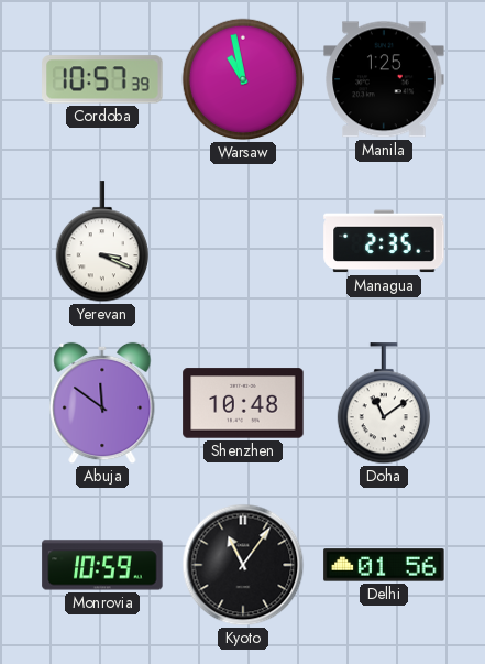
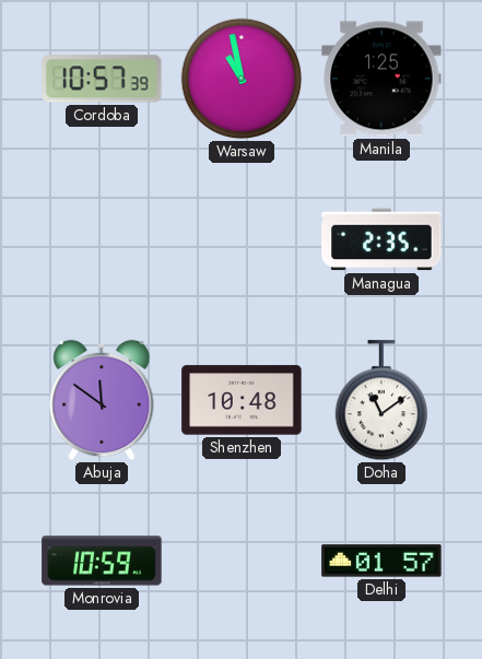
Yerevan: 3:19 -> none (101, 242)
Kyoto: 11:06 -> none (243, 565)
Delhi: 01:56 -> 01:57 (381, 561)
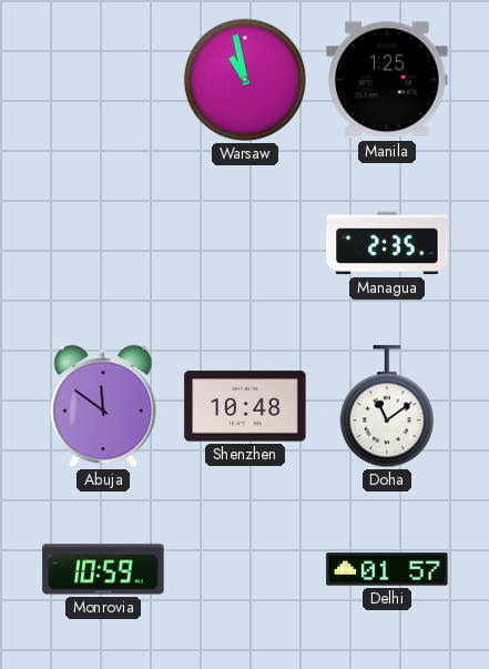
Cordoba: 10:57 -> none (102, 79)
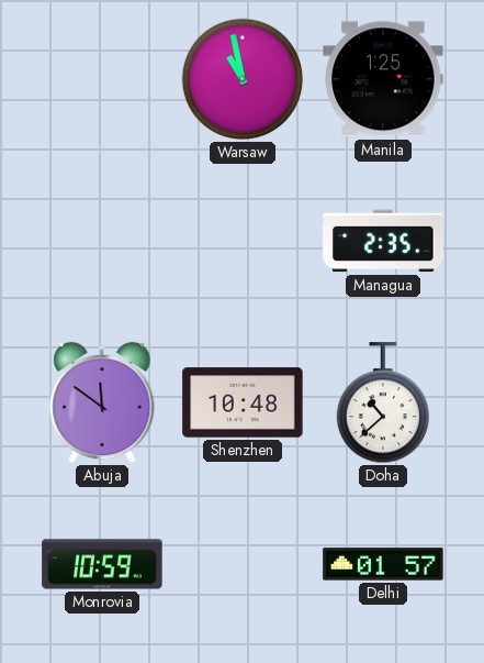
Doha: 11:09 -> 10:38 (382, 404)
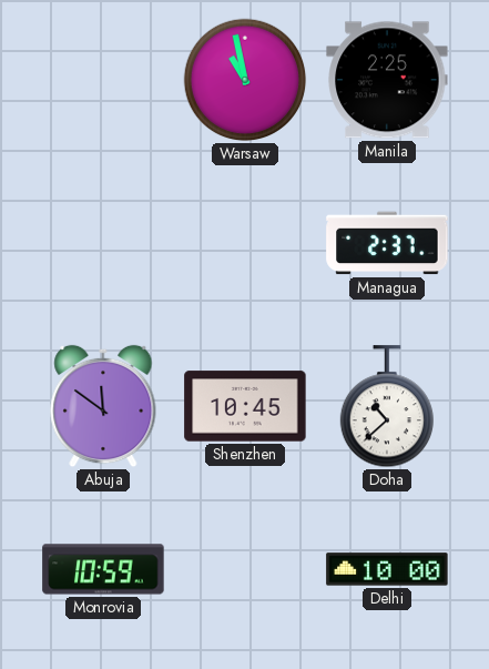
Manila: 1:25 -> 2:25 (387, 80)
Managua: 2:35 -> 2:37 (387, 243)
Shenzhen: 10:48 -> 10:45 (245, 406)
Delhi: 01:57 -> 10:00 (387, 569)
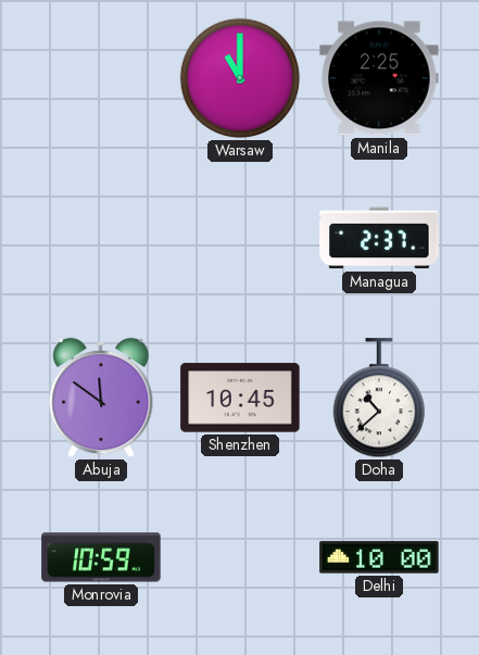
Warsaw: 10:58 -> 11:00 (240, 78)
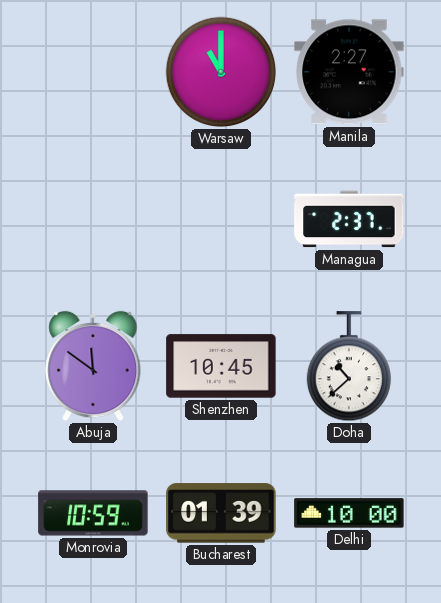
Manila: 2:25 -> 2:27 (349, 72)
Bucharest: none -> 01:39 (221, 513)
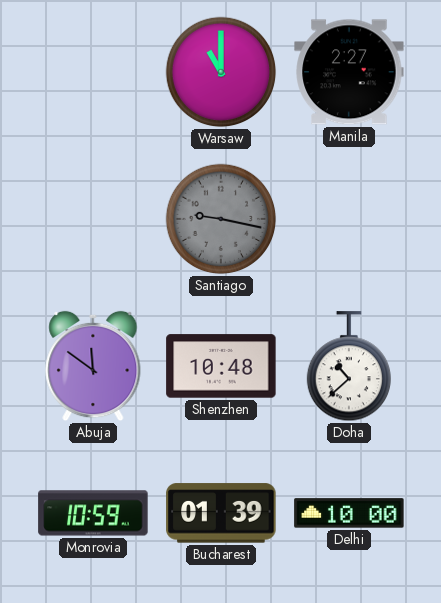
Santiago: none -> 9:17 (221, 219)
Managua: 2:37 -> none (349, 219)
Shenzhen: 10:45 -> 10:48 (221, 366)
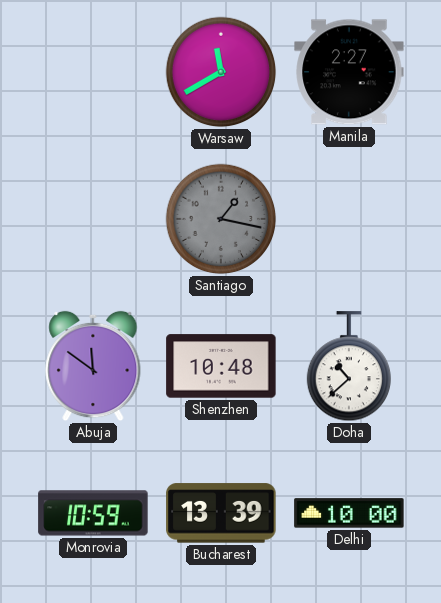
Warsaw: 11:00 -> 11:40 (221, 72)
Santiago: 9:17 -> 1:17 (221, 219)
Bucharest: 01:39 -> 13:39 (221, 513)
